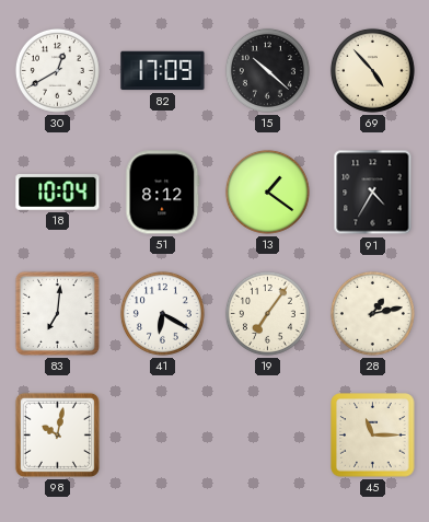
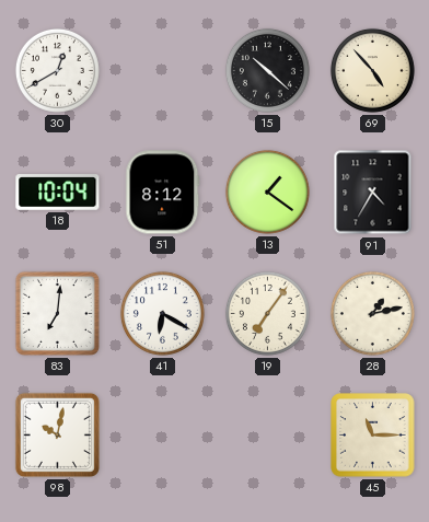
82: 17:09 -> none (163, 71)
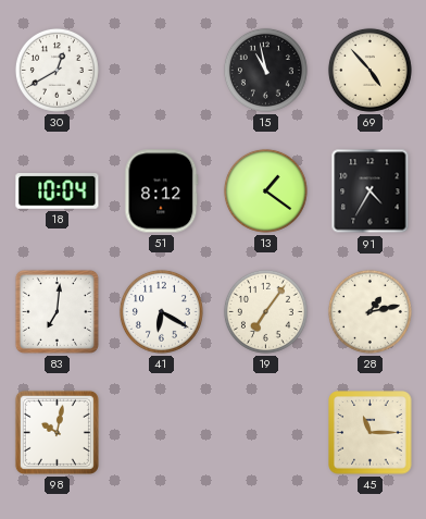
15: 10:22 -> 10:58 (265, 70)
